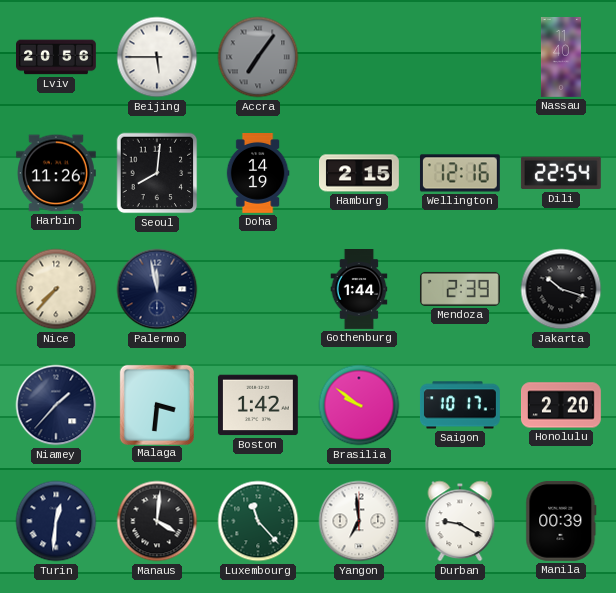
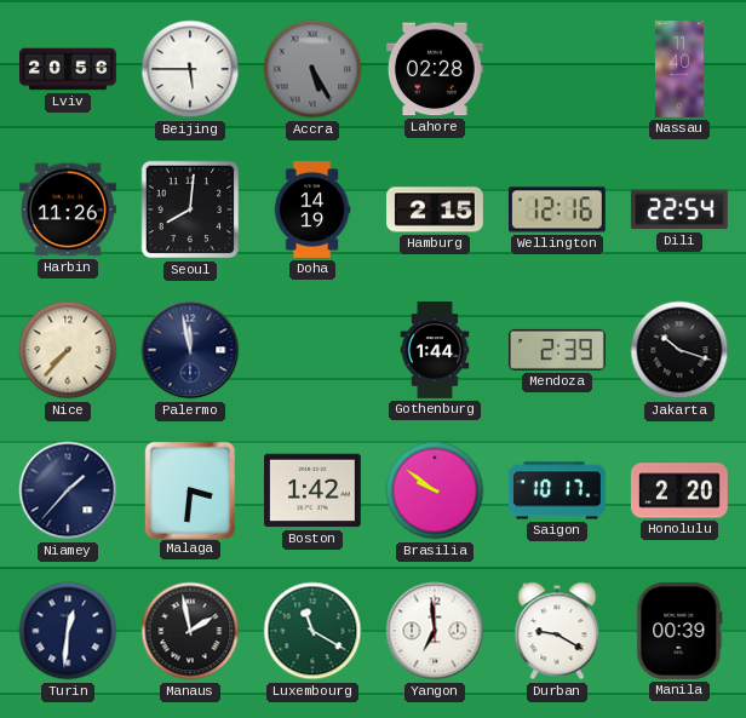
Accra: 7:06 -> 5:25 (312, 69)
Lahore: none -> 02:28 (435, 69)
Manaus: 4:01 -> 1:58 (190, 631)
Luxembourg: 11:23 -> 11:20 (312, 631)
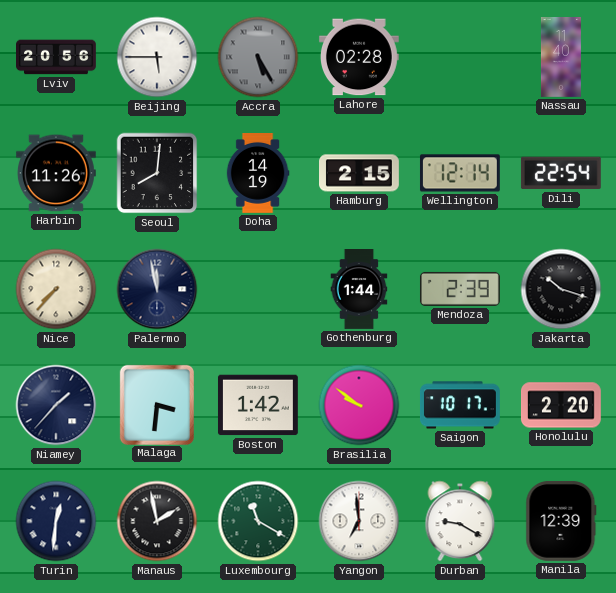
Wellington: 12:16 -> 12:14 (460, 173)
Manila: 00:39 -> 12:39 (561, 521)
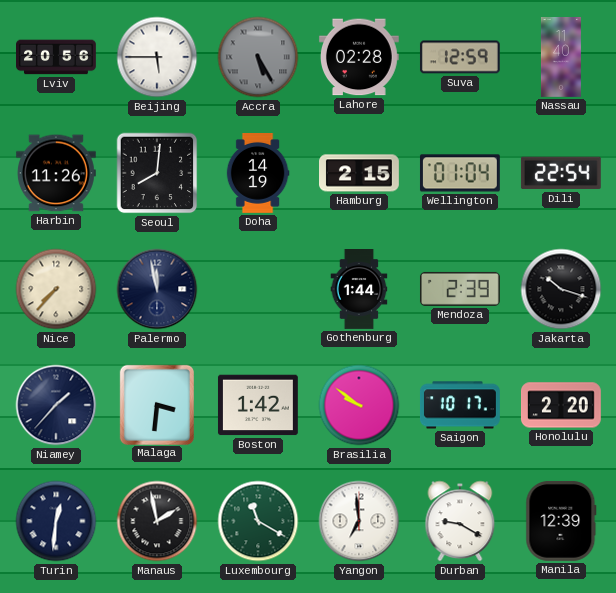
Suva: none -> 12:59 (460, 57)
Wellington: 12:14 -> 01:04 (460, 173)
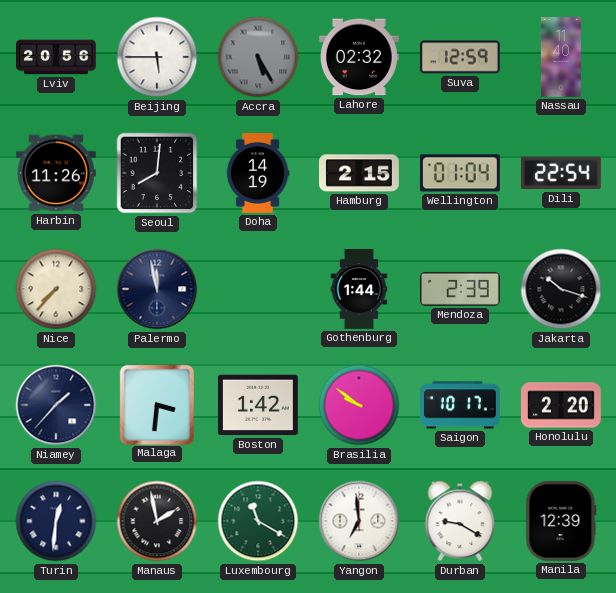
Lahore: 02:28 -> 02:32 (359, 57)
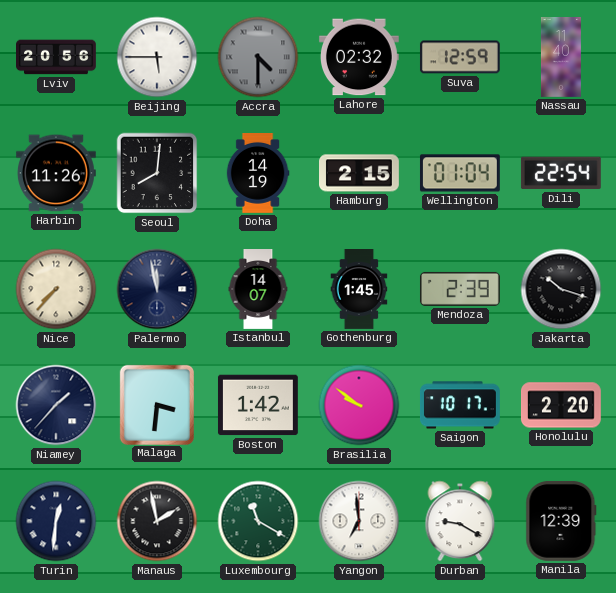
Accra: 5:25 -> 4:30 (258, 57)
Istanbul: none -> 14:07 (258, 290)
Gothenburg: 1:44 -> 1:45 (359, 290)
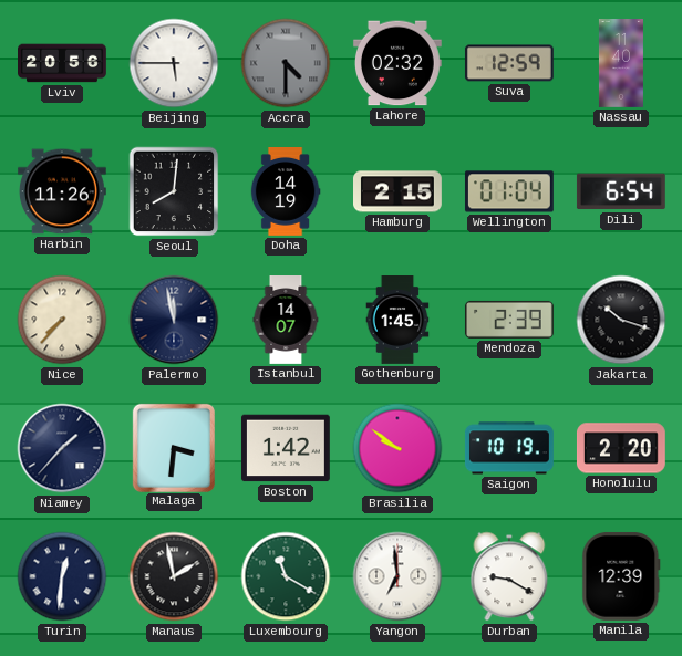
Dili: 22:54 -> 6:54 (621, 191)
Saigon: 10:17 -> 10:19 (509, 448)
